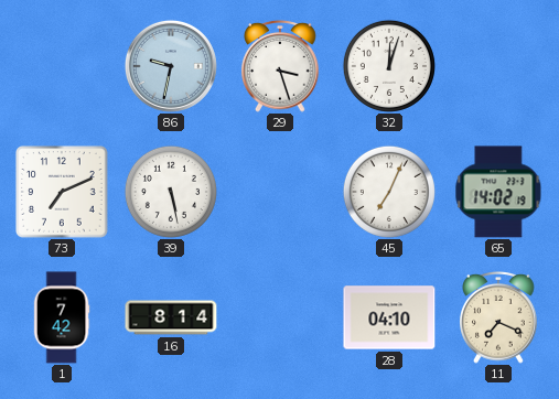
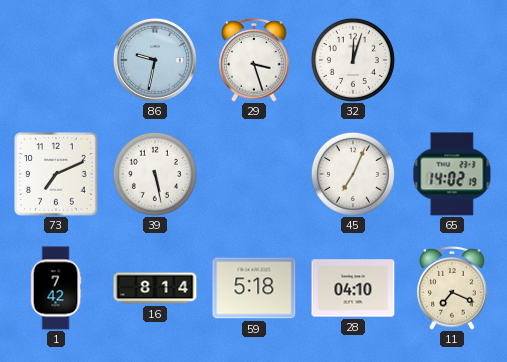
59: none -> 5:18 (254, 288)
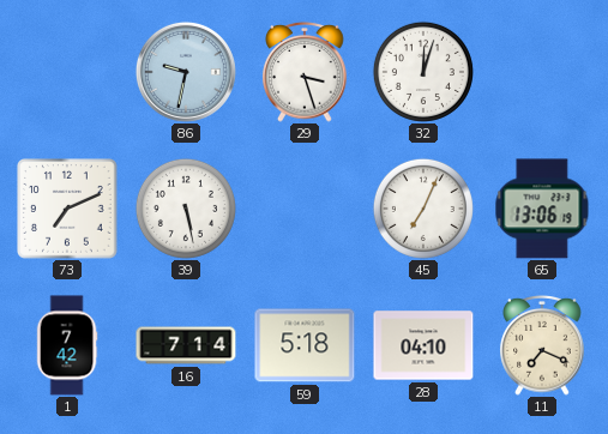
65: 14:02 -> 13:06 (542, 209)
16: 8:14 -> 7:14 (186, 345)
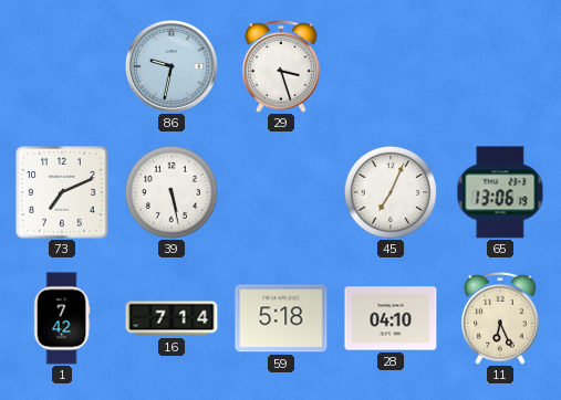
32: 12:03 -> none (423, 72)
11: 7:19 -> 6:26 (500, 319)
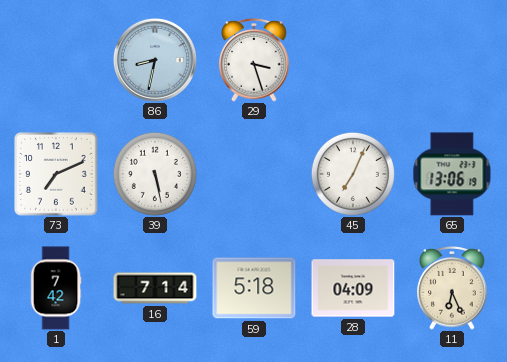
86: 9:32 -> 8:32 (155, 60)
28: 04:10 -> 04:09 (353, 288)
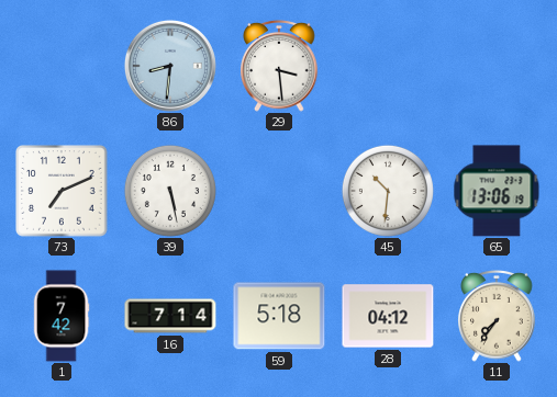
86: 8:32 -> 8:31 (170, 66)
29: 3:27 -> 3:29 (279, 67)
45: 7:04 -> 10:31 (388, 191)
28: 04:09 -> 04:12 (388, 316)
11: 6:26 -> 7:36 (497, 317)
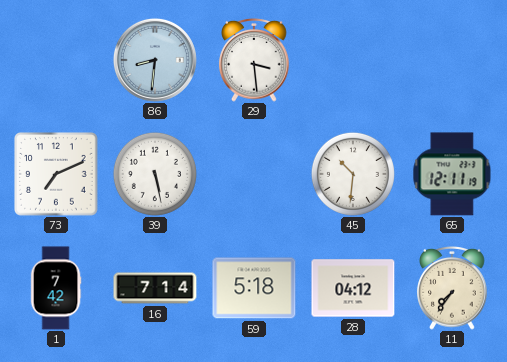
65: 13:06 -> 12:11 (452, 174)
